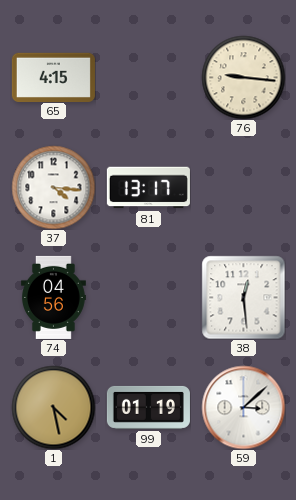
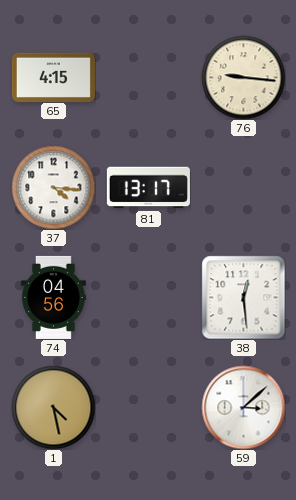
99: 01:19 -> none (148, 407)
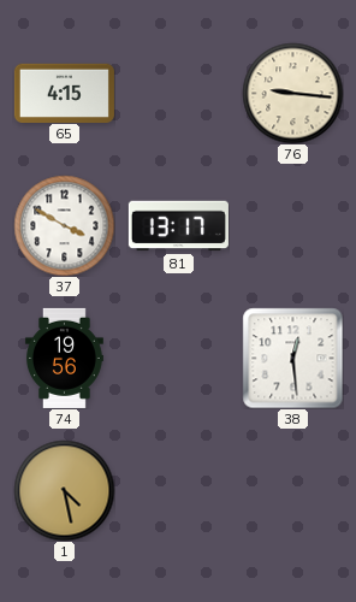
37: 4:16 -> 3:50 (64, 225)
74: 04:56 -> 19:56 (64, 358)
59: 3:08 -> none (243, 407)
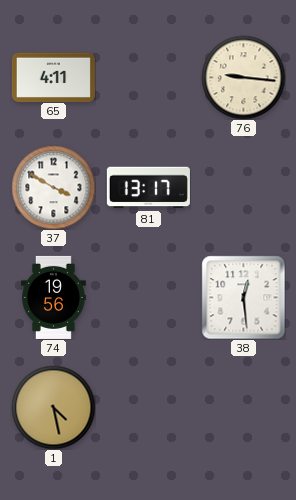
65: 4:15 -> 4:11 (53, 77)
